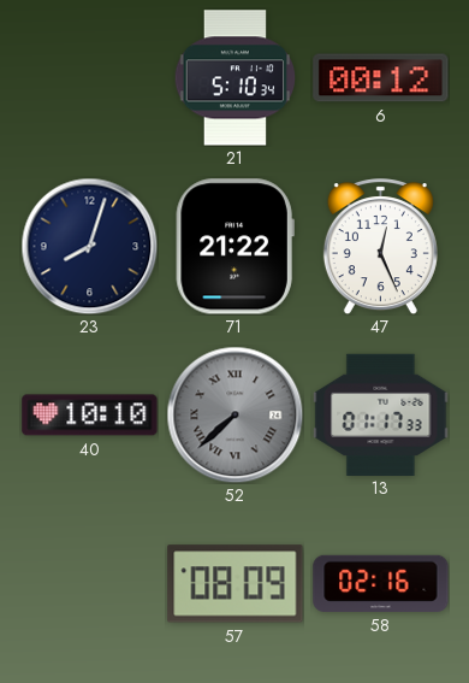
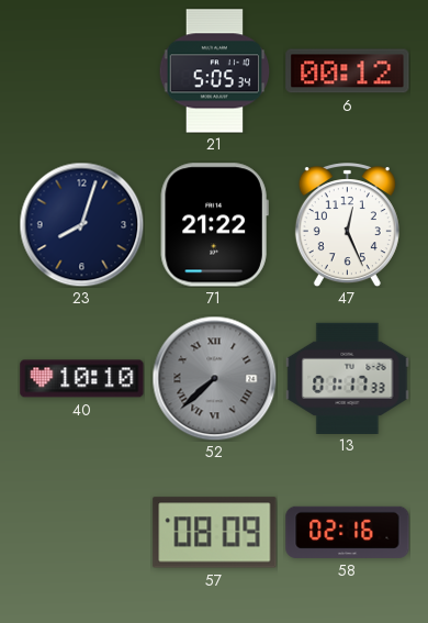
21: 5:10 -> 5:05 (215, 71)
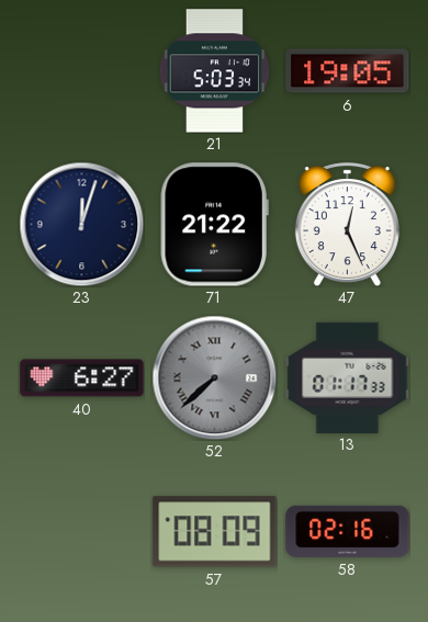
21: 5:05 -> 5:03 (215, 71)
6: 00:12 -> 19:05 (348, 71)
23: 8:03 -> 12:03 (81, 224)
40: 10:10 -> 6:27 (82, 378)
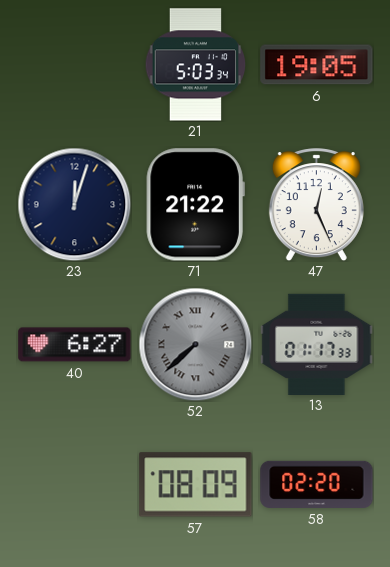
58: 02:16 -> 02:20 (317, 484)
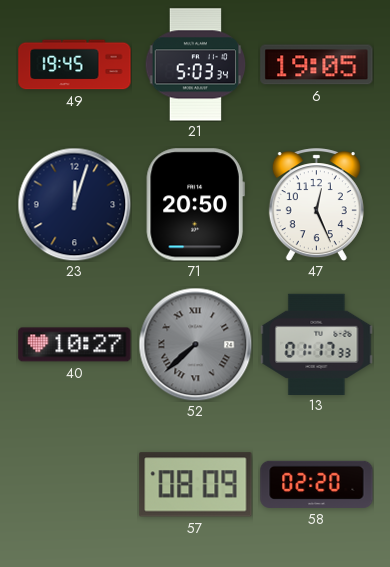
49: none -> 19:45 (75, 65)
71: 21:22 -> 20:50 (195, 205)
40: 6:27 -> 10:27 (75, 345)
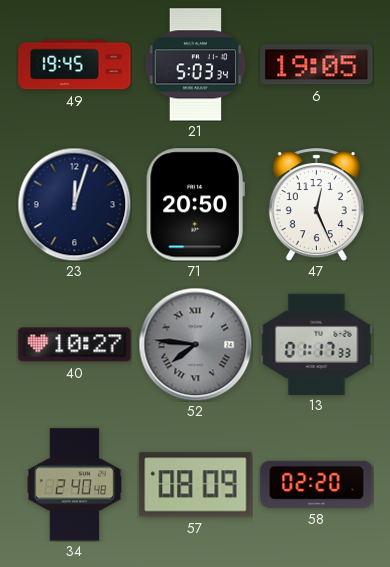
52: 7:38 -> 7:46 (195, 344)
34: none -> 2:40 (75, 485)
